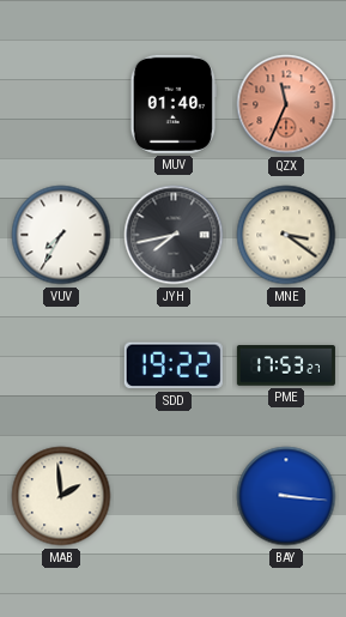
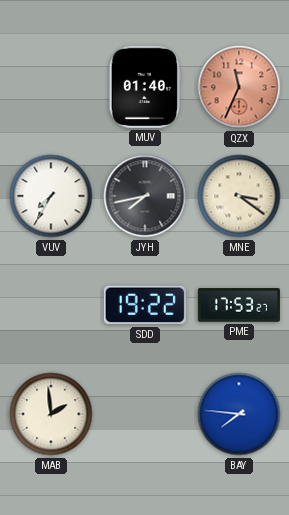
BAY: 3:16 -> 7:46 (239, 414)
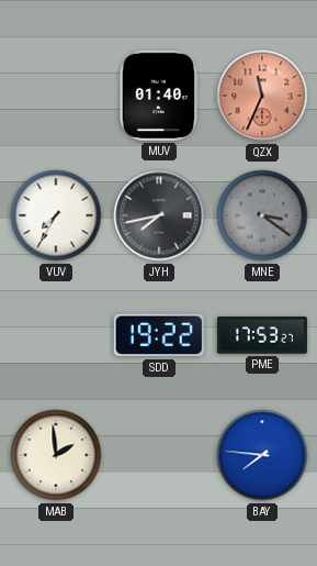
MNE dial: cream -> grey (262, 215)
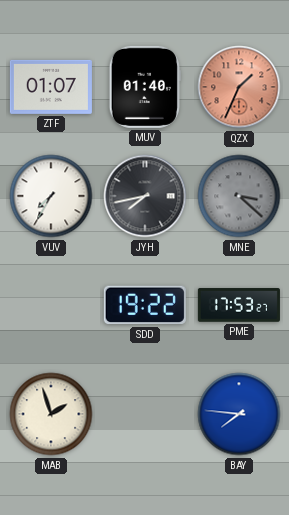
ZTF: none -> 01:07 (51, 87)
QZX: 11:34 -> 1:34 (239, 87)
MNE: 3:21 -> 3:22 (239, 196)
MAB: 1:59 -> 1:57 (51, 414)
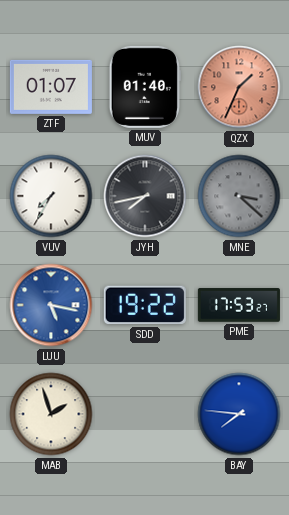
LUU: none -> 5:17 (51, 305)
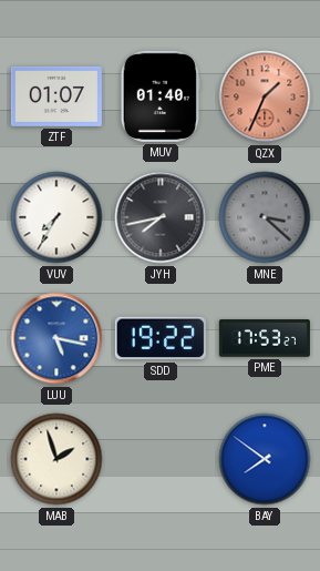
BAY: 7:46 -> 7:51 (265, 459)
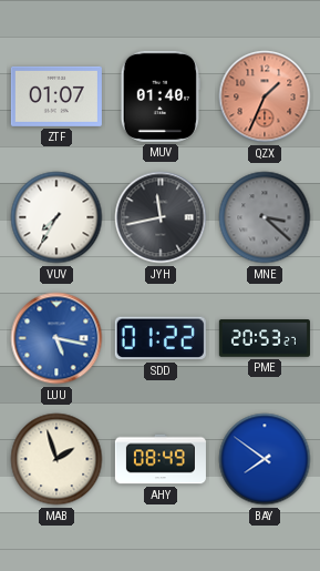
JYH: 7:43 -> 11:43 (161, 217)
SDD: 19:22 -> 01:22 (161, 338)
PME: 17:53 -> 20:53 (265, 338)
AHY: none -> 08:49 (161, 459)
